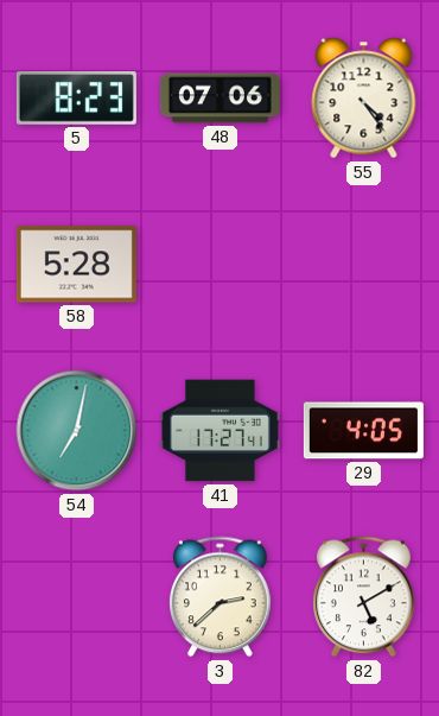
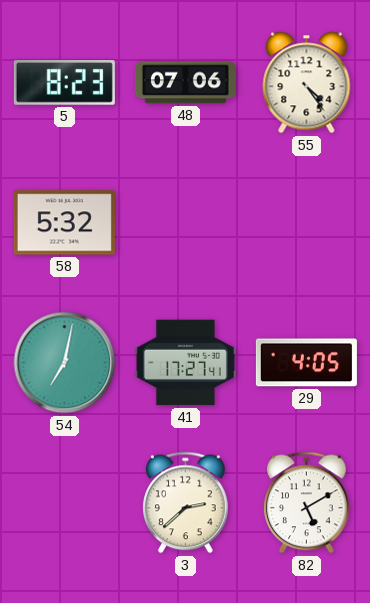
58: 5:28 -> 5:32 (64, 223)
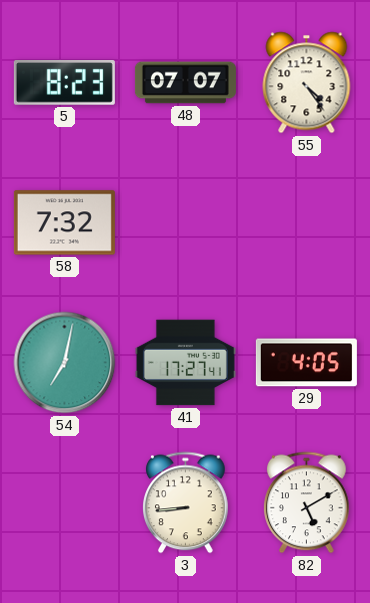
48: 07:06 -> 07:07 (185, 83)
58: 5:32 -> 7:32 (64, 223)
3: 2:38 -> 8:44 (186, 503)
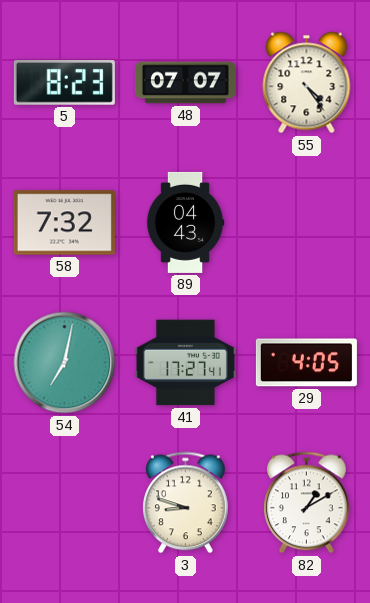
89: none -> 04:43 (185, 222)
3: 8:44 -> 8:48 (186, 503)
82: 5:10 -> 1:10 (307, 503)
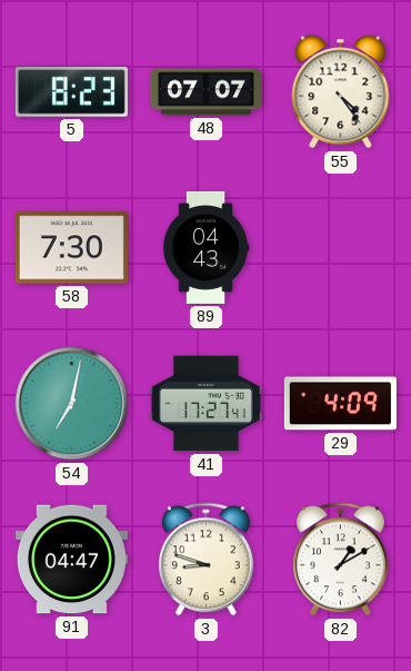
58: 7:32 -> 7:30 (71, 248)
29: 4:05 -> 4:09 (340, 404)
91: none -> 04:47 (71, 560)
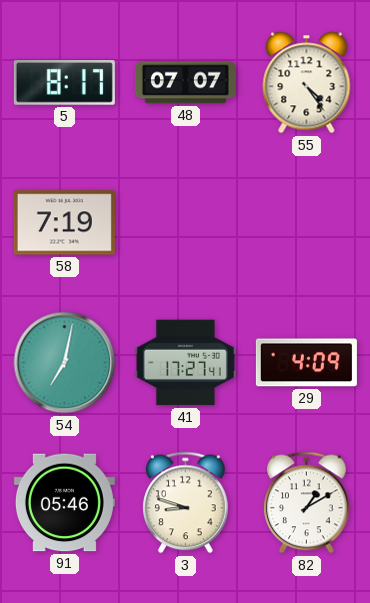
5: 8:23 -> 8:17 (64, 83)
58: 7:30 -> 7:19 (64, 223)
89: 04:43 -> none (205, 247)
91: 04:47 -> 05:46 (64, 503)
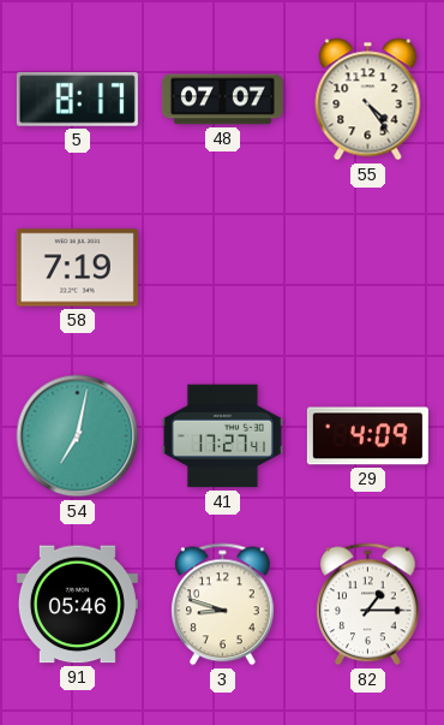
82: 1:10 -> 1:15 (368, 605)
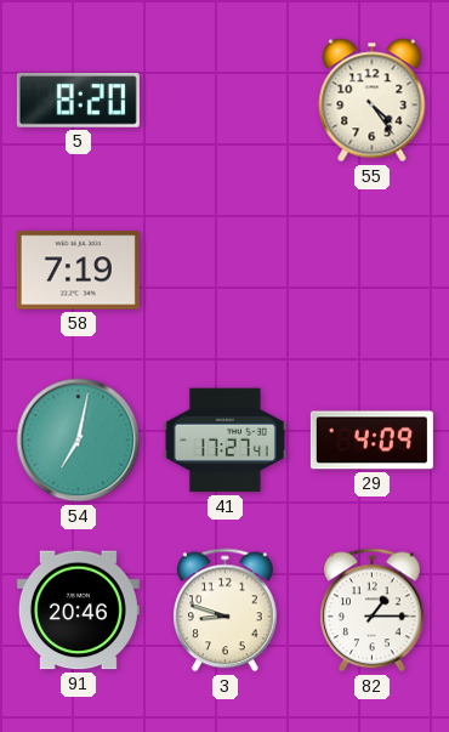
5: 8:17 -> 8:20 (78, 101)
48: 07:07 -> none (222, 100)
91: 05:46 -> 20:46 (78, 611)
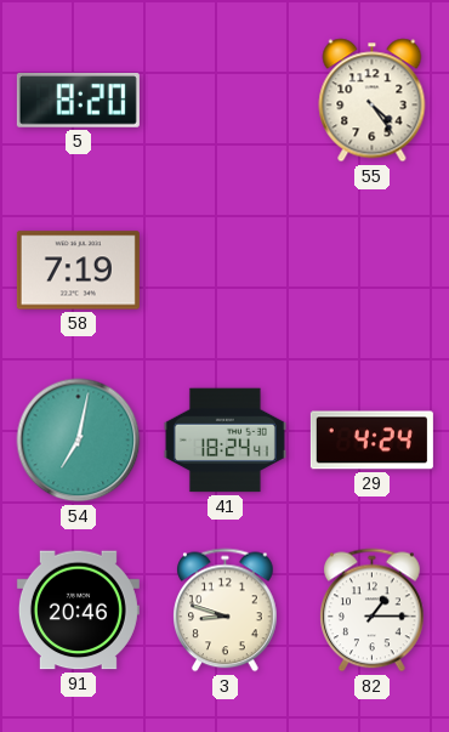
41: 17:27 -> 18:24 (224, 441)
29: 4:09 -> 4:24 (371, 441)
